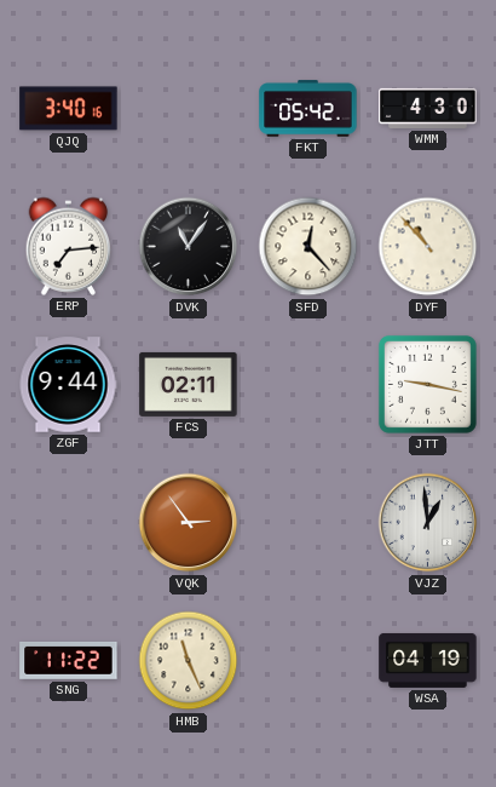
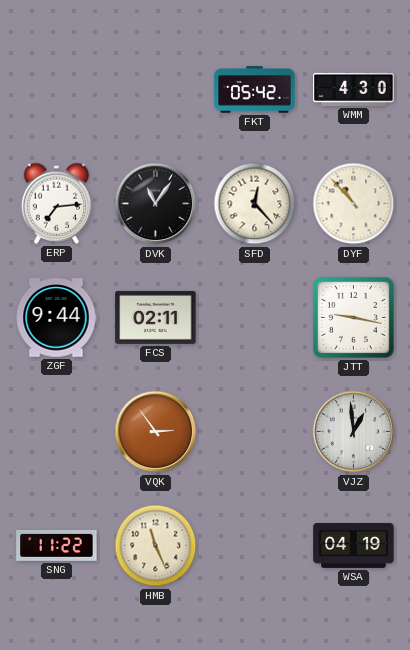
QJQ: 3:40 -> none (69, 109)
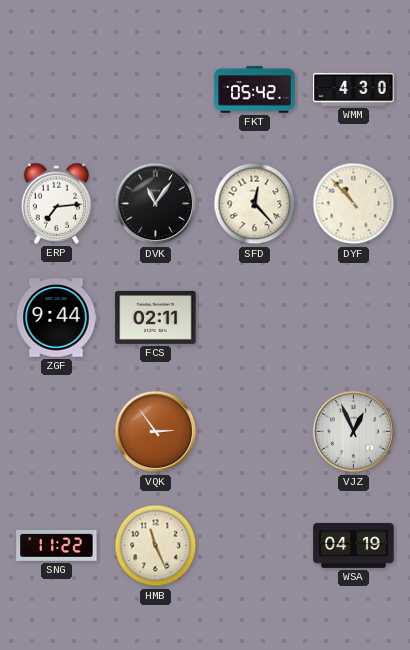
JTT: 9:17 -> none (353, 317)
VJZ: 12:59 -> 12:56 (354, 432)
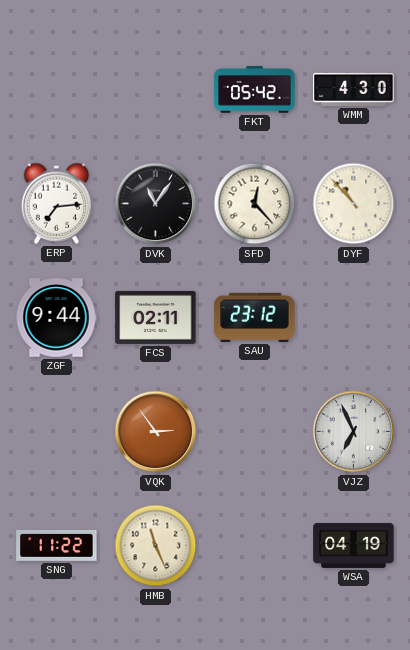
SAU: none -> 23:12 (255, 317)
VJZ: 12:56 -> 6:56 (354, 432)
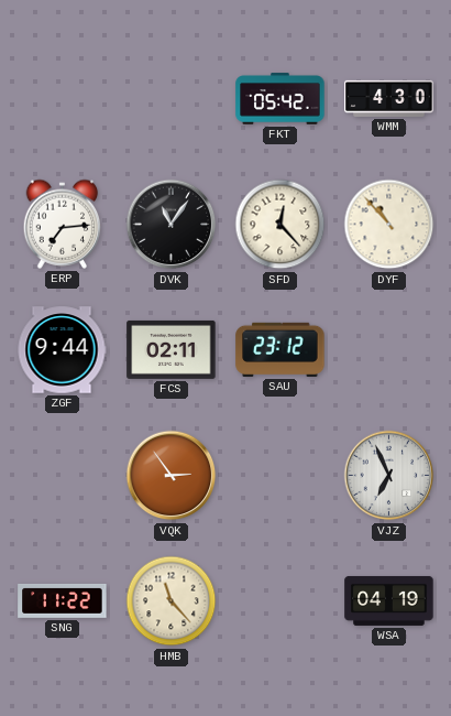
HMB: 11:26 -> 11:23 (172, 601)
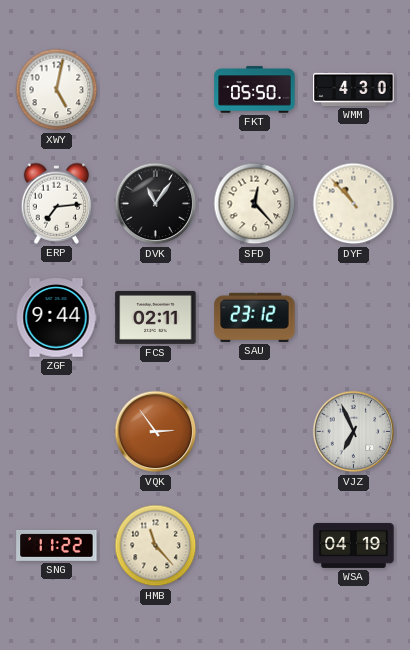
XWY: none -> 5:02 (57, 90)
FKT: 05:42 -> 05:50 (255, 90)
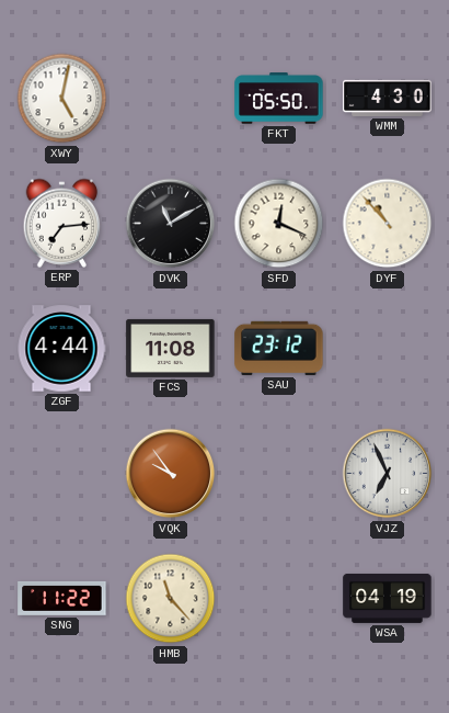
DVK: 11:06 -> 11:10 (171, 224)
SFD: 12:23 -> 12:19 (279, 224)
ZGF: 9:44 -> 4:44 (61, 349)
FCS: 02:11 -> 11:08 (171, 348)
VQK: 2:54 -> 9:54 (171, 474)
